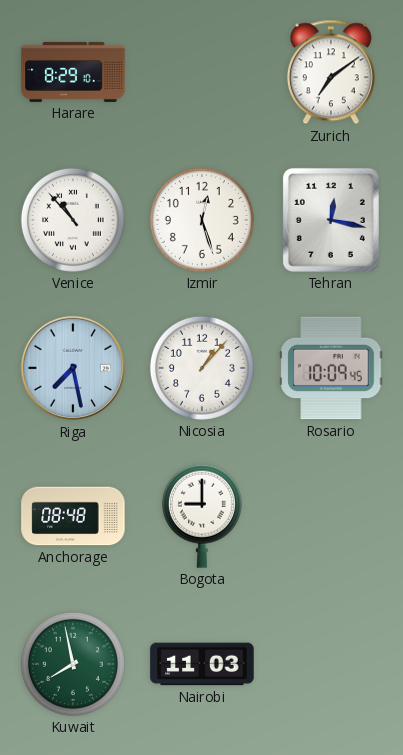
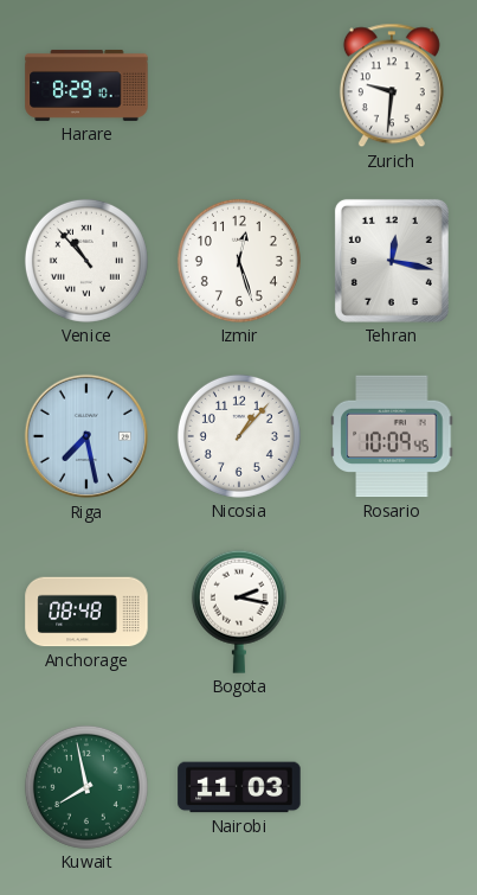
Zurich: 7:09 -> 9:31 (392, 85)
Bogota: 9:00 -> 2:17 (239, 612)
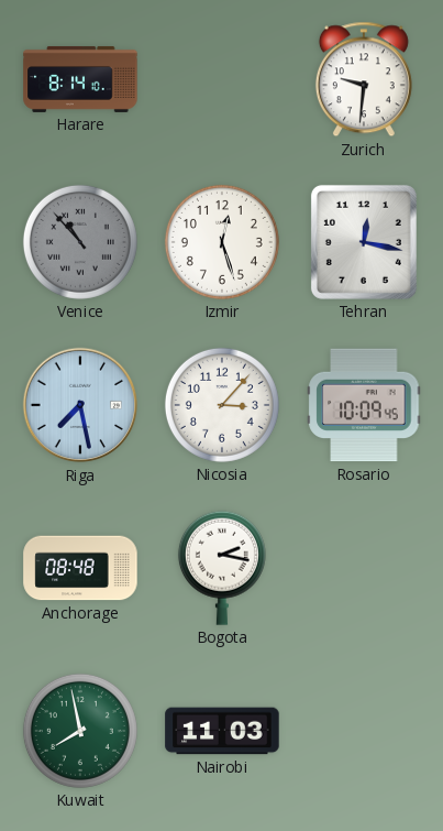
Harare: 8:29 -> 8:14 (80, 79)
Venice dial: white -> grey (80, 242)
Nicosia: 1:07 -> 3:07 (222, 405)
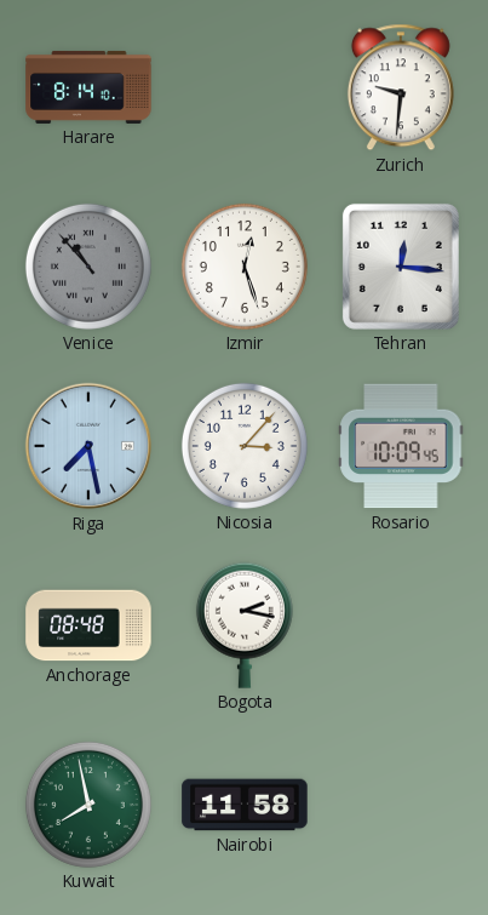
Tehran: 12:17 -> 12:16 (401, 267)
Nairobi: 11:03 -> 11:58 (245, 805)
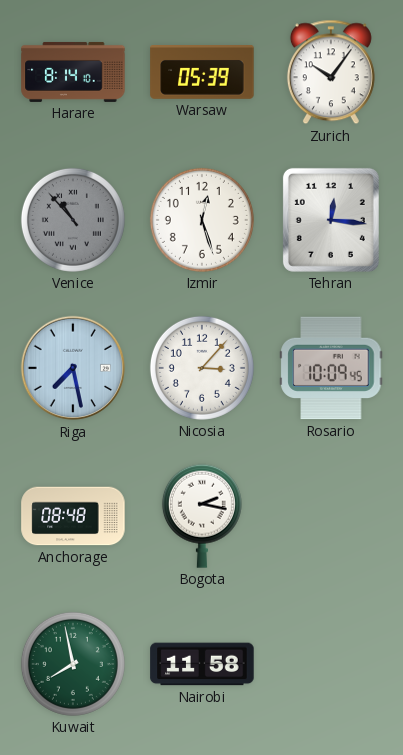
Warsaw: none -> 05:39 (202, 73)
Zurich: 9:31 -> 10:06 (331, 72)
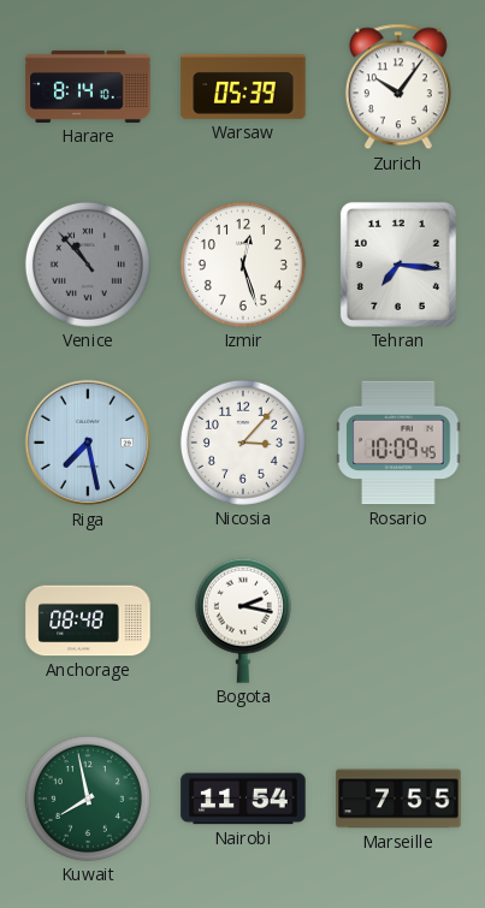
Tehran: 12:16 -> 7:16 (398, 265)
Nairobi: 11:58 -> 11:54 (243, 799)
Marseille: none -> 7:55 (398, 799)
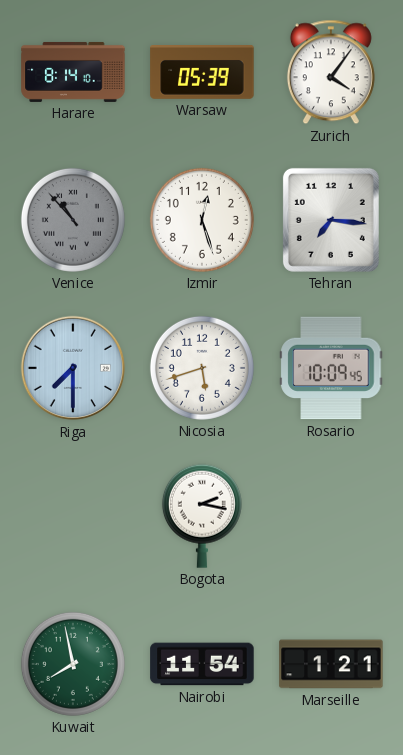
Zurich: 10:06 -> 4:06 (331, 72)
Riga: 7:28 -> 7:30 (73, 368)
Nicosia: 3:07 -> 5:42 (202, 368)
Anchorage: 08:48 -> none (88, 621)
Marseille: 7:55 -> 1:21 (331, 664)
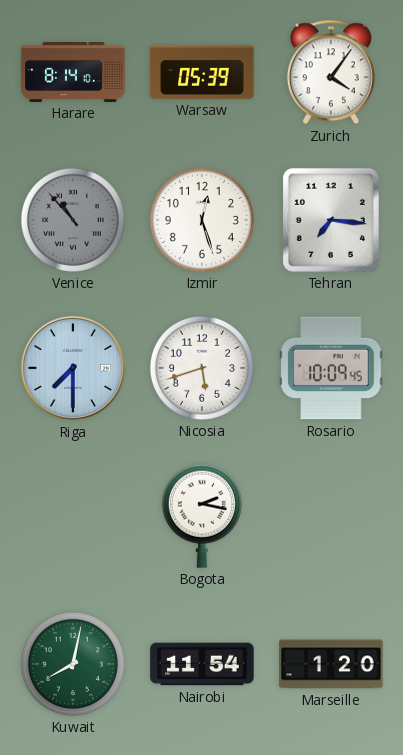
Kuwait: 7:58 -> 8:02 (73, 664)
Marseille: 1:21 -> 1:20 (331, 664)
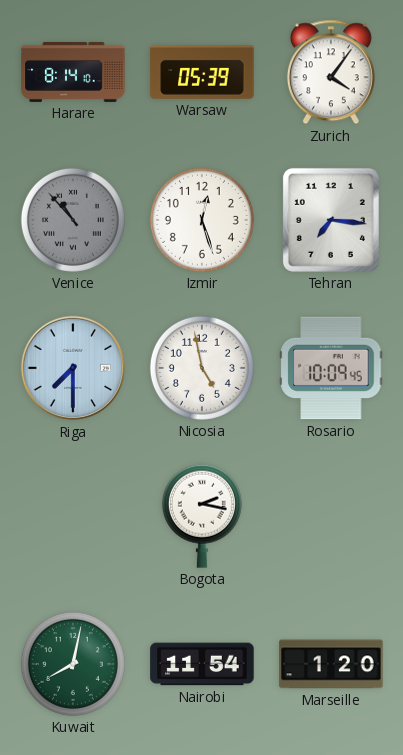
Nicosia: 5:42 -> 4:58 (202, 368)
